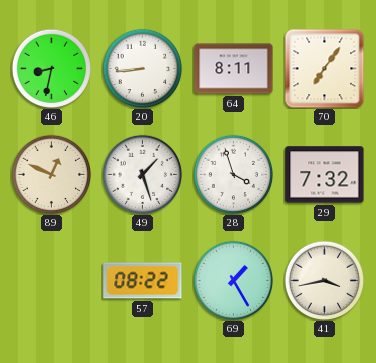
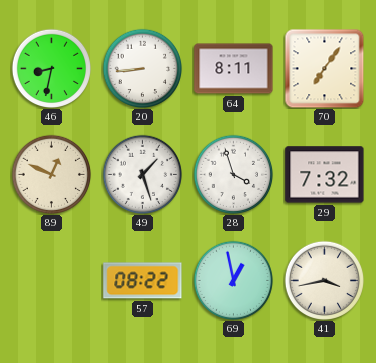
69: 1:25 -> 12:58 (233, 280)
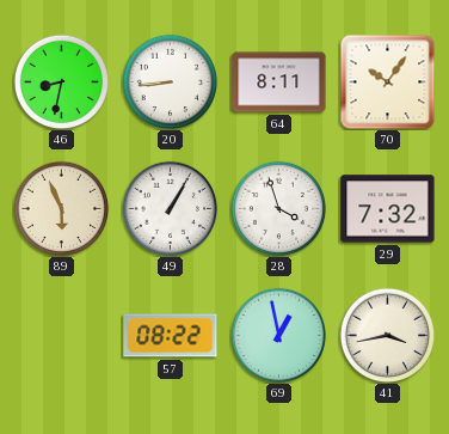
70: 7:06 -> 10:06 (387, 81)
89: 12:49 -> 5:56 (61, 208)
49: 1:27 -> 1:05 (170, 208)
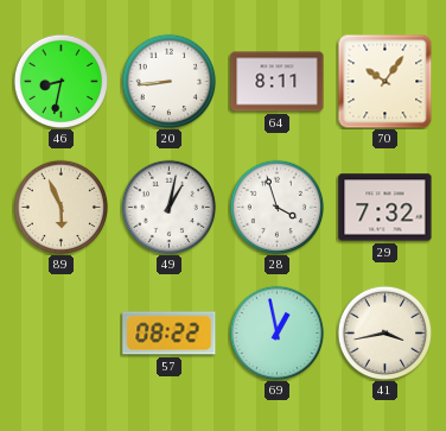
49: 1:05 -> 1:02 (168, 207)
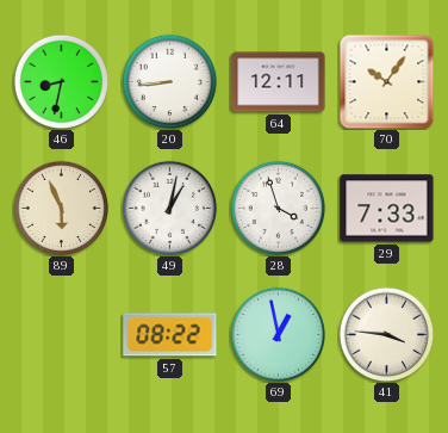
64: 8:11 -> 12:11 (279, 82)
29: 7:32 -> 7:33 (387, 209)
41: 3:43 -> 3:46 (386, 334)
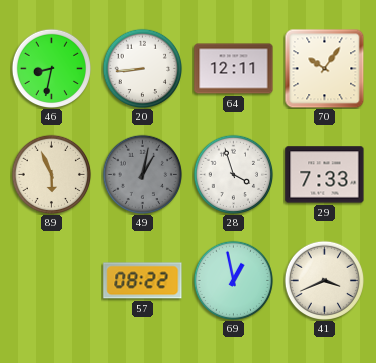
49 dial: white -> grey (142, 174)
41: 3:46 -> 3:41 (324, 280)
